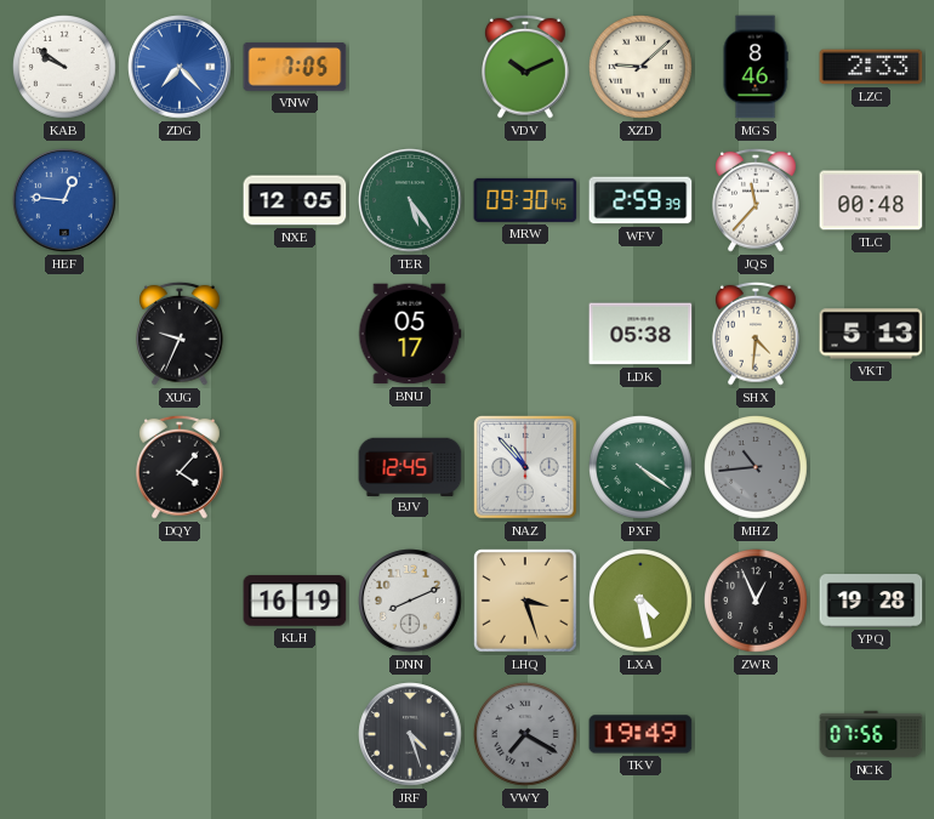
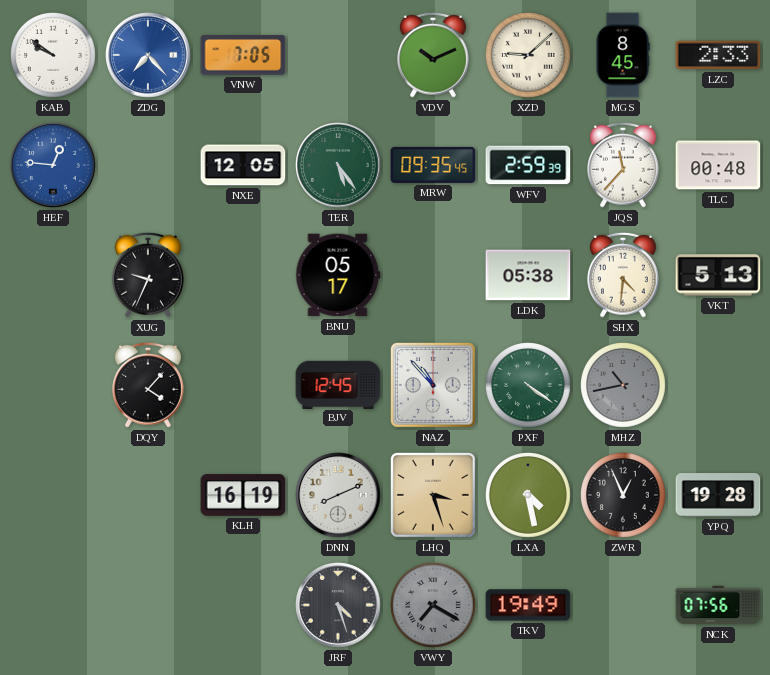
MGS: 8:46 -> 8:45 (623, 55)
MRW: 09:30 -> 09:35 (433, 165)
MHZ: 10:44 -> 10:43 (624, 386)
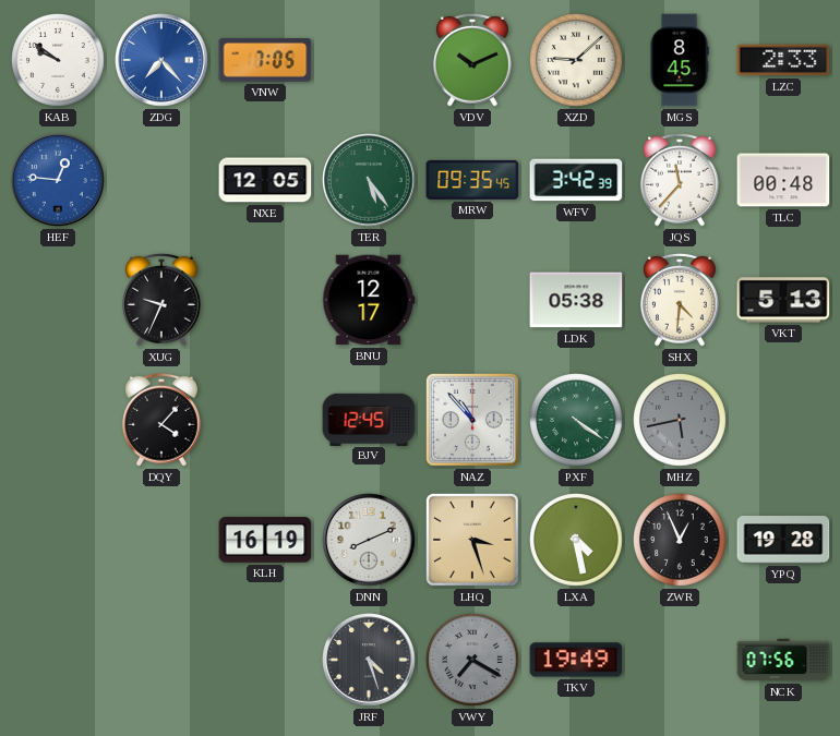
WFV: 2:59 -> 3:42 (576, 180)
BNU: 05:17 -> 12:17 (369, 300)
MHZ: 10:43 -> 5:43 (681, 421)
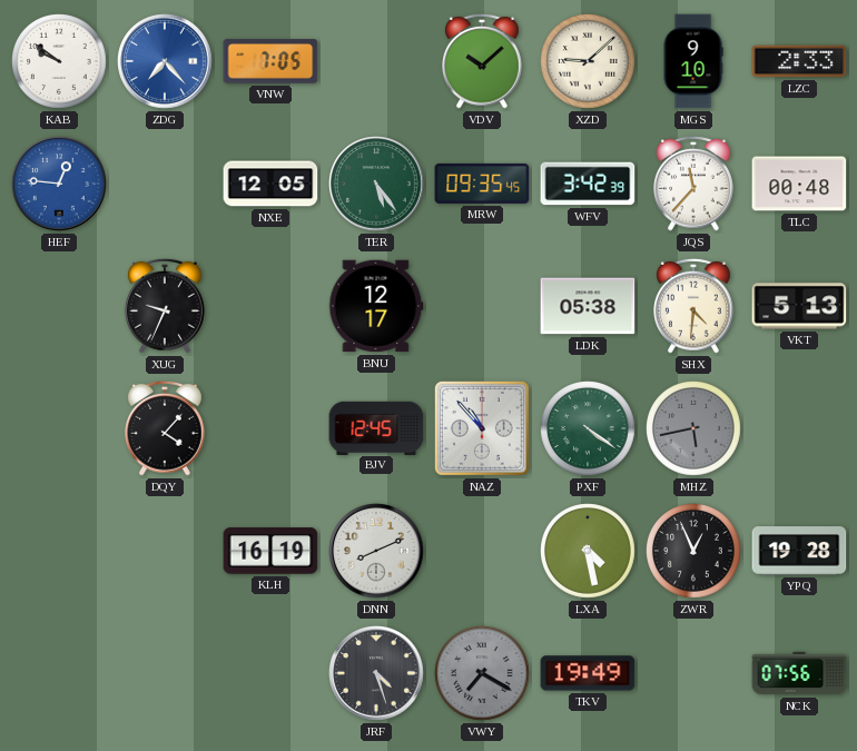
VDV: 10:11 -> 10:08 (483, 61)
MGS: 8:45 -> 9:10 (693, 61)
LHQ: 3:27 -> none (472, 540)
